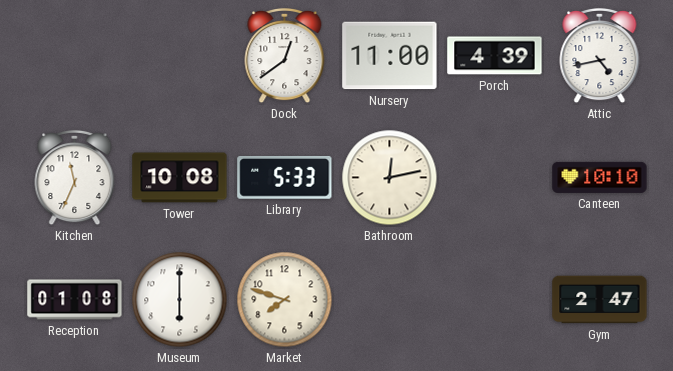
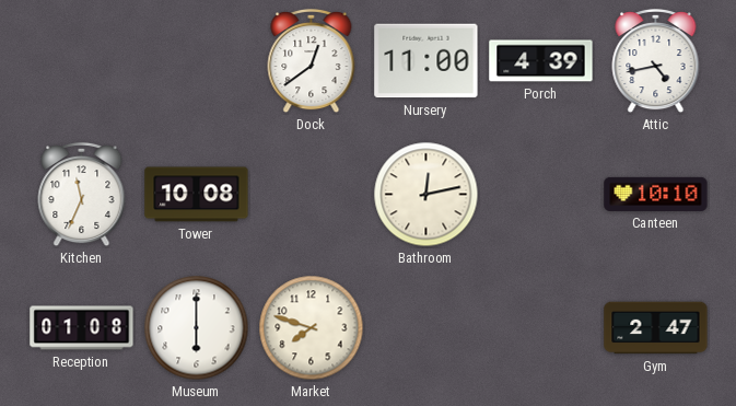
Library: 5:33 -> none (285, 177)
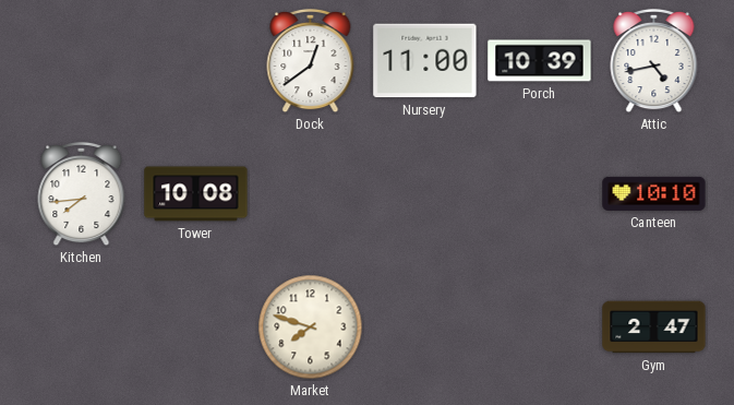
Porch: 4:39 -> 10:39 (540, 61)
Kitchen: 11:34 -> 7:44 (82, 194)
Bathroom: 12:13 -> none (427, 195)
Reception: 01:08 -> none (82, 328)
Museum: 6:00 -> none (197, 328)
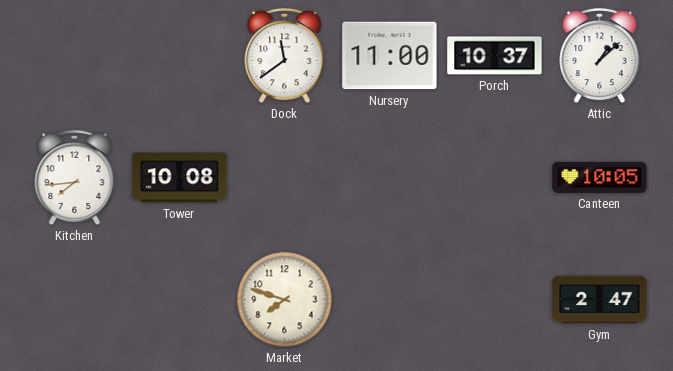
Dock: 12:39 -> 11:39 (285, 56)
Porch: 10:39 -> 10:37 (495, 56)
Attic: 4:43 -> 1:08 (600, 56)
Canteen: 10:10 -> 10:05 (600, 177)
